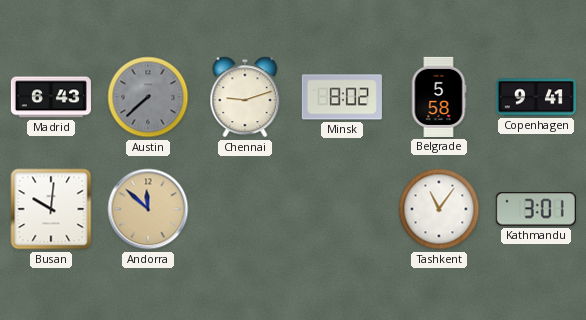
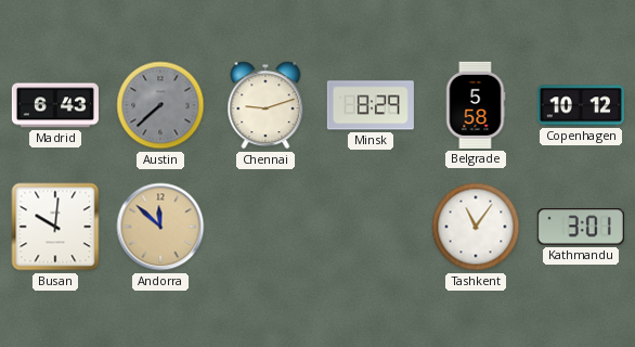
Minsk: 8:02 -> 8:29 (371, 105)
Copenhagen: 9:41 -> 10:12 (581, 105)
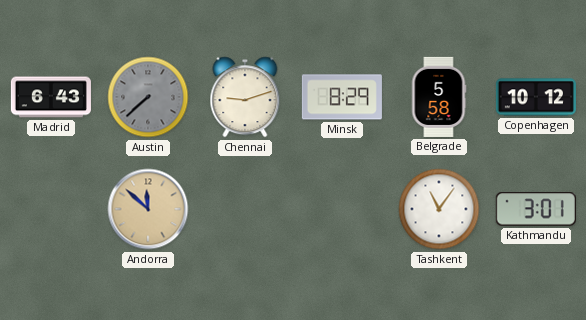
Busan: 10:01 -> none (55, 227)
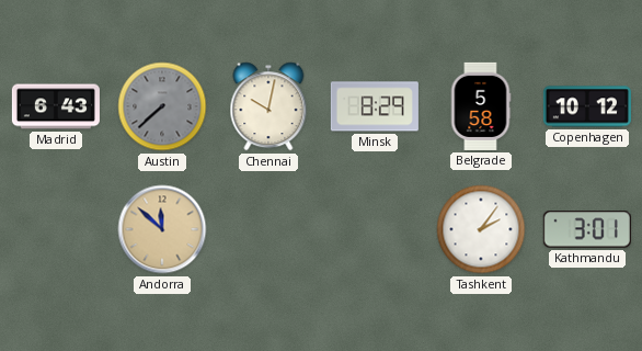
Chennai: 9:12 -> 10:02 (268, 106)
Tashkent: 11:06 -> 2:06 (481, 229)
